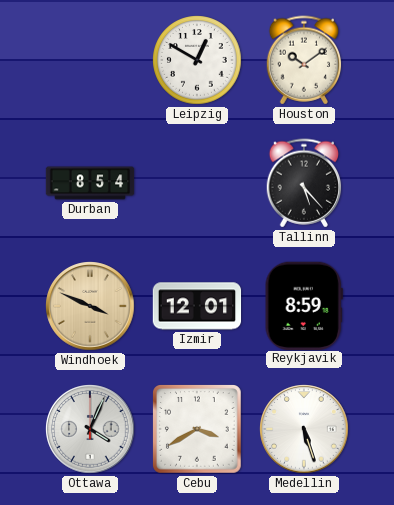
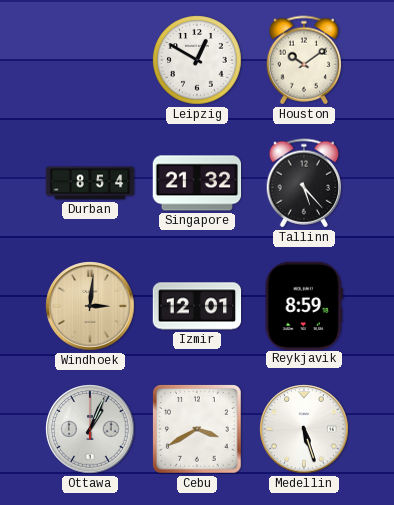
Singapore: none -> 21:32 (197, 183)
Windhoek: 3:49 -> 3:01 (90, 306)
Ottawa: 4:04 -> 1:04 (90, 429)
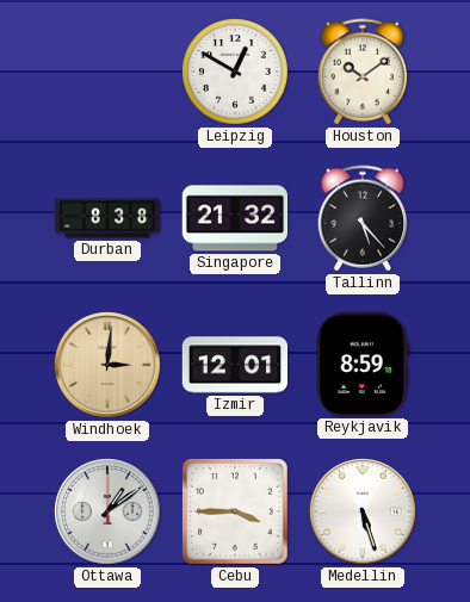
Durban: 8:54 -> 8:38 (107, 218)
Ottawa: 1:04 -> 1:09 (107, 511)
Cebu: 3:40 -> 3:45 (236, 513)
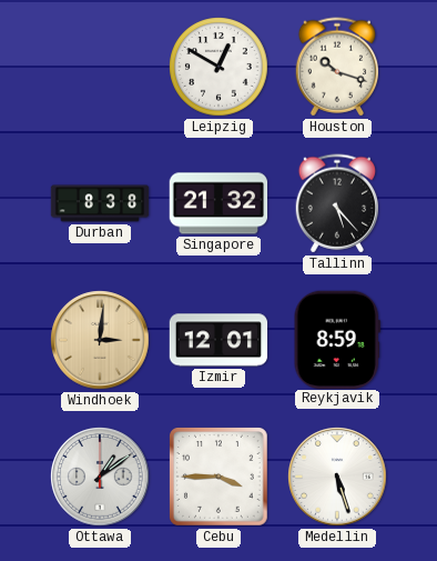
Houston: 10:09 -> 10:18 (337, 67)
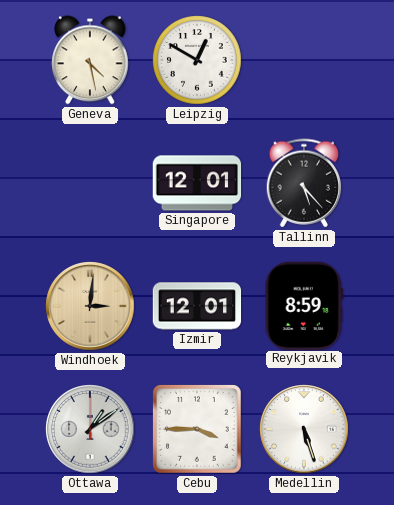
Geneva: none -> 4:28 (90, 60)
Houston: 10:18 -> none (337, 67)
Durban: 8:38 -> none (100, 203)
Singapore: 21:32 -> 12:01 (197, 183)
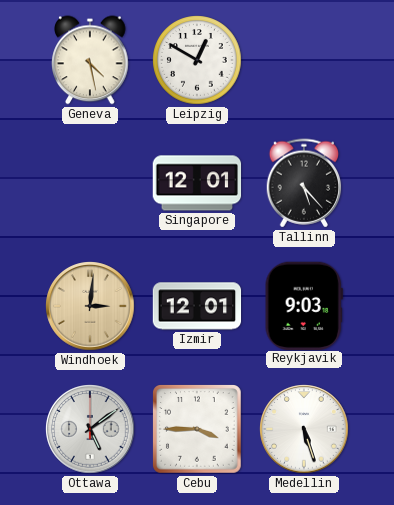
Reykjavik: 8:59 -> 9:03 (304, 305)
Ottawa: 1:09 -> 5:09 (90, 429)
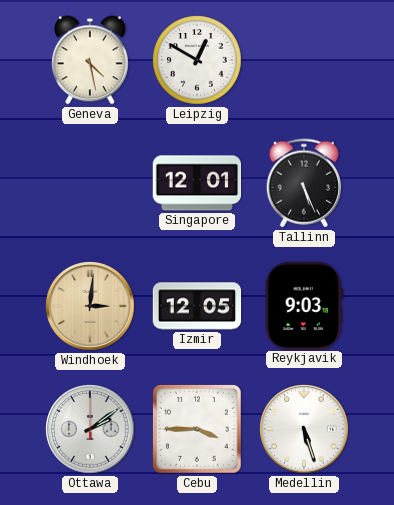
Tallinn: 5:23 -> 5:26 (304, 183)
Izmir: 12:01 -> 12:05 (197, 306)
Ottawa: 5:09 -> 2:09 (90, 429)
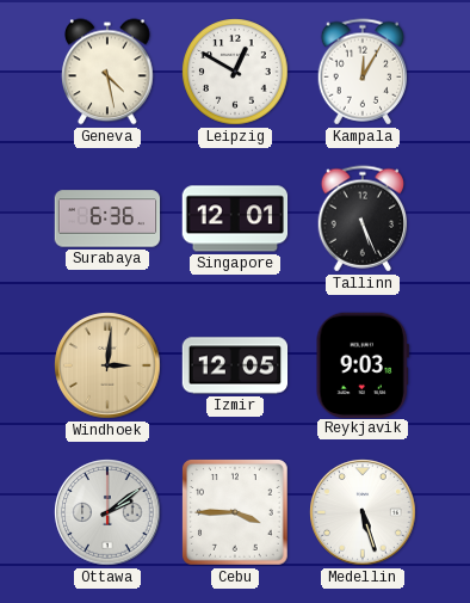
Kampala: none -> 12:05 (363, 72)
Surabaya: none -> 6:36 (107, 219)
